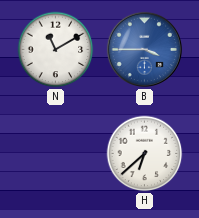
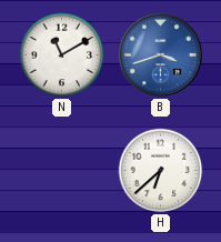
B: 3:45 -> 3:42 (160, 54)
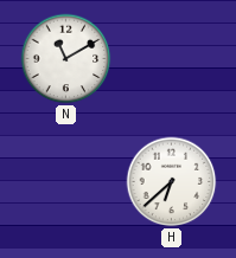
B: 3:42 -> none (160, 54)
